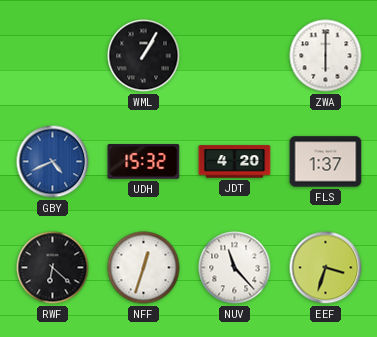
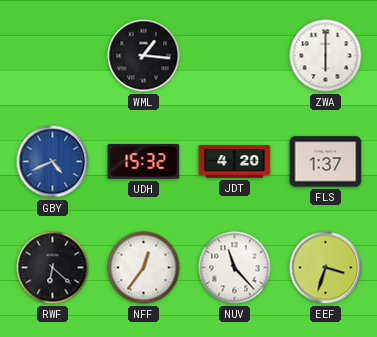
WML: 1:05 -> 1:16 (144, 56)
NFF: 12:33 -> 12:36 (144, 268)
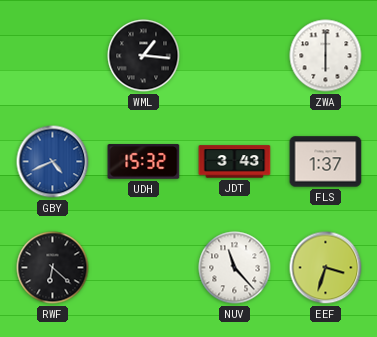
JDT: 4:20 -> 3:43 (235, 162)
NFF: 12:36 -> none (144, 268)
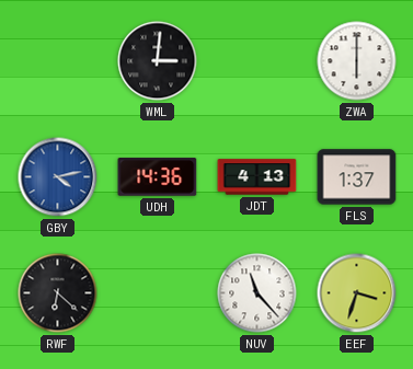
WML: 1:16 -> 3:01 (158, 61)
GBY: 4:41 -> 4:13 (58, 177)
UDH: 15:32 -> 14:36 (158, 177)
JDT: 3:43 -> 4:13 (257, 177)
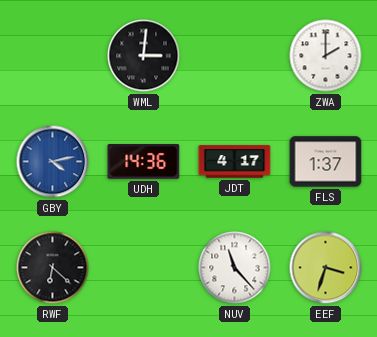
ZWA: 6:00 -> 2:00 (326, 56)
JDT: 4:13 -> 4:17 (235, 162)
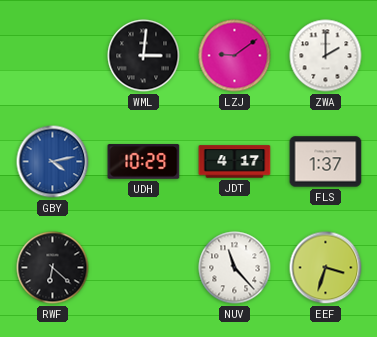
LZJ: none -> 9:09 (235, 56)
UDH: 14:36 -> 10:29 (144, 162)
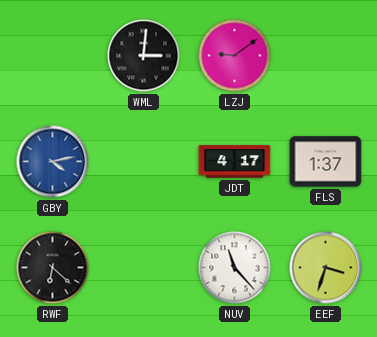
ZWA: 2:00 -> none (326, 56)
UDH: 10:29 -> none (144, 162)
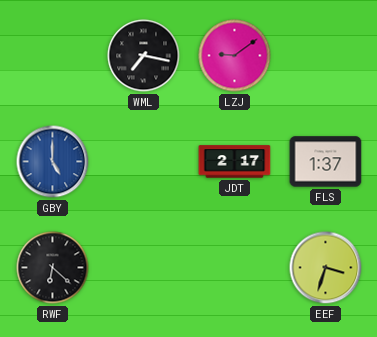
WML: 3:01 -> 7:17 (144, 56)
GBY: 4:13 -> 5:00 (53, 162)
JDT: 4:17 -> 2:17 (235, 162)
NUV: 11:23 -> none (235, 268)
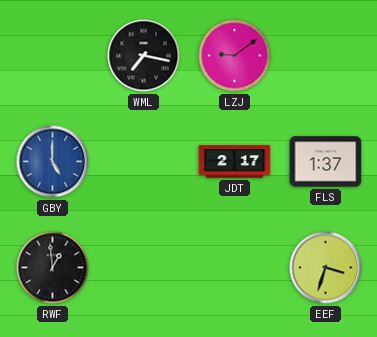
RWF: 6:22 -> 12:59 (53, 268)
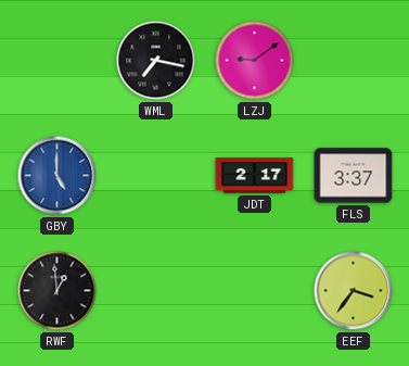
FLS: 1:37 -> 3:37 (354, 176)
EEF: 3:33 -> 3:36 (354, 291)
